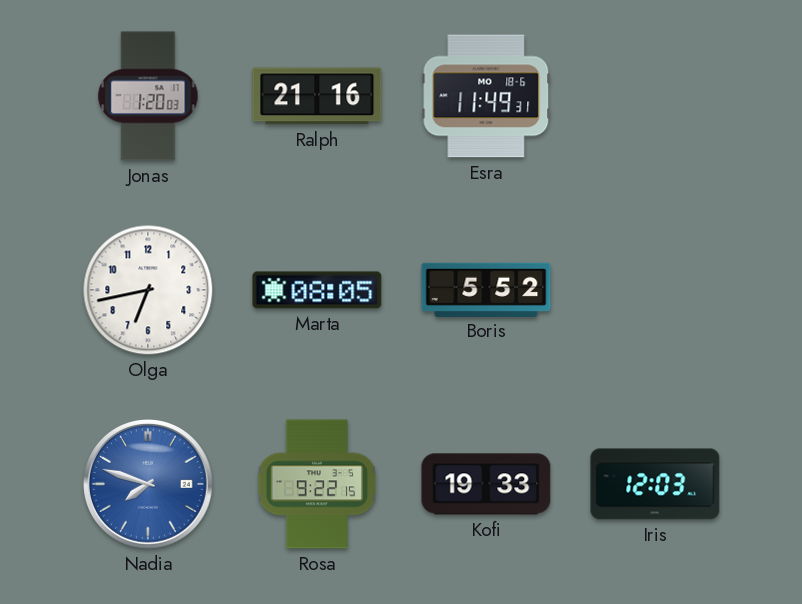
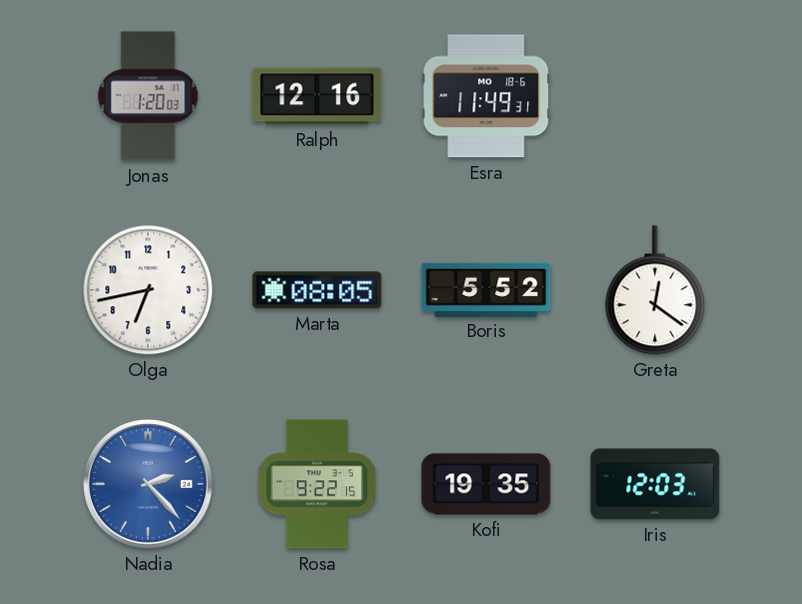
Ralph: 21:16 -> 12:16 (317, 96)
Greta: none -> 12:21 (655, 290)
Nadia: 7:48 -> 2:23 (149, 485)
Kofi: 19:33 -> 19:35 (486, 484)
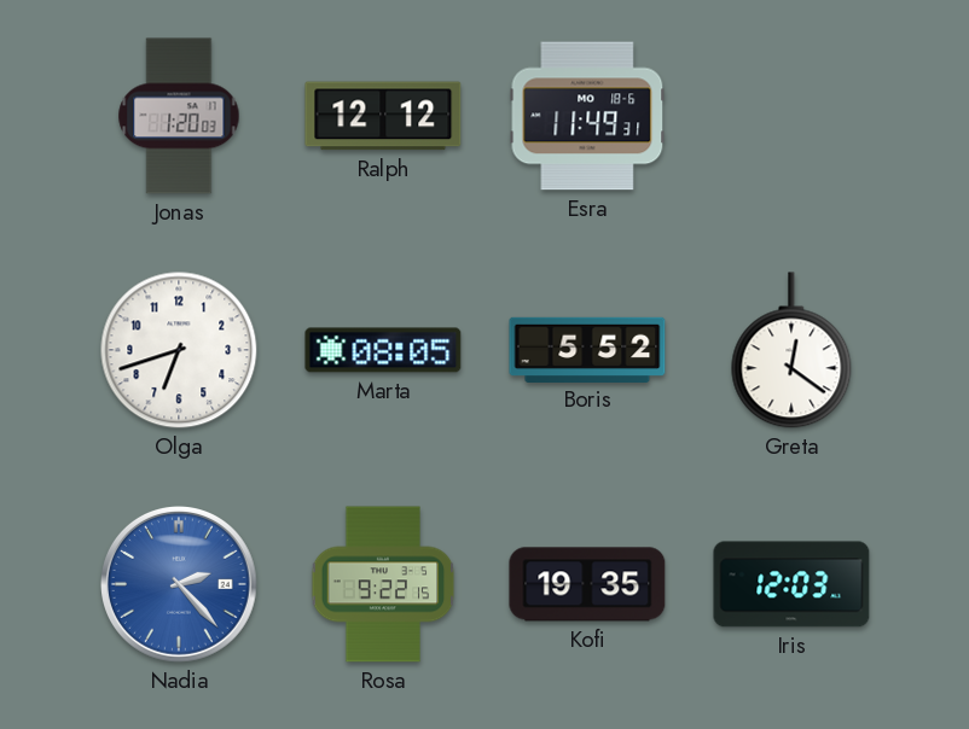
Ralph: 12:16 -> 12:12 (383, 116)
Olga: 6:43 -> 6:42 (179, 350)
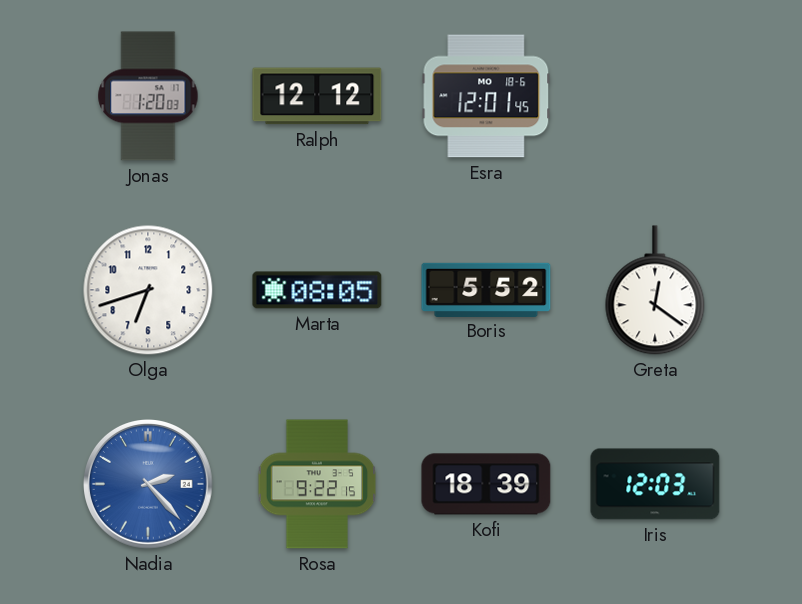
Esra: 11:49 -> 12:01 (486, 96)
Kofi: 19:35 -> 18:39 (486, 484)
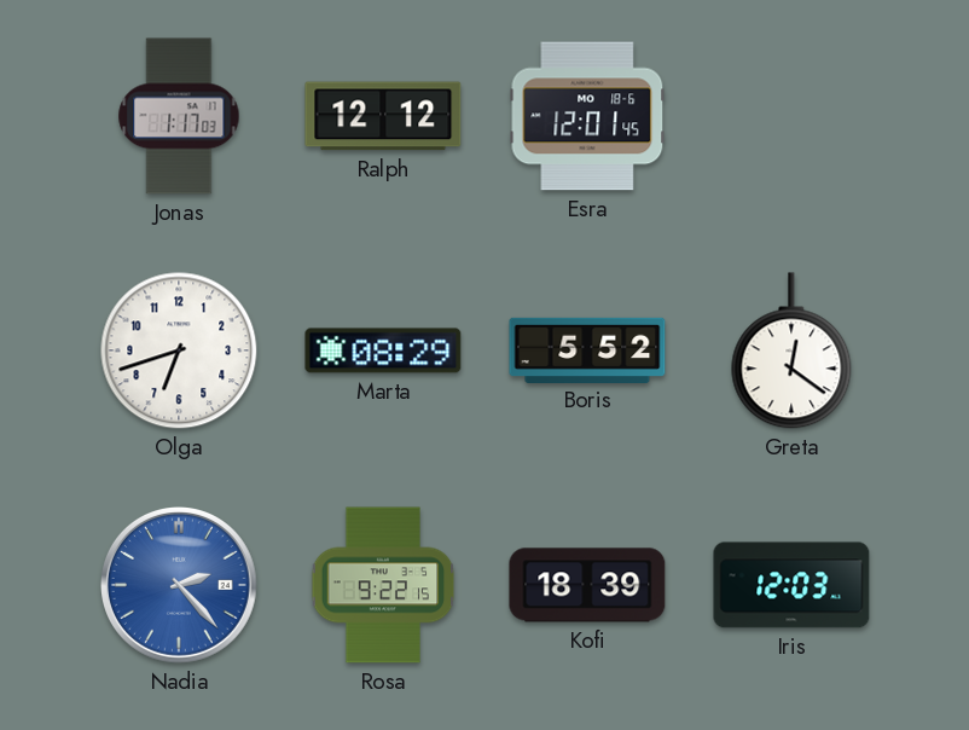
Jonas: 1:20 -> 1:17 (179, 116)
Marta: 08:05 -> 08:29 (383, 350)
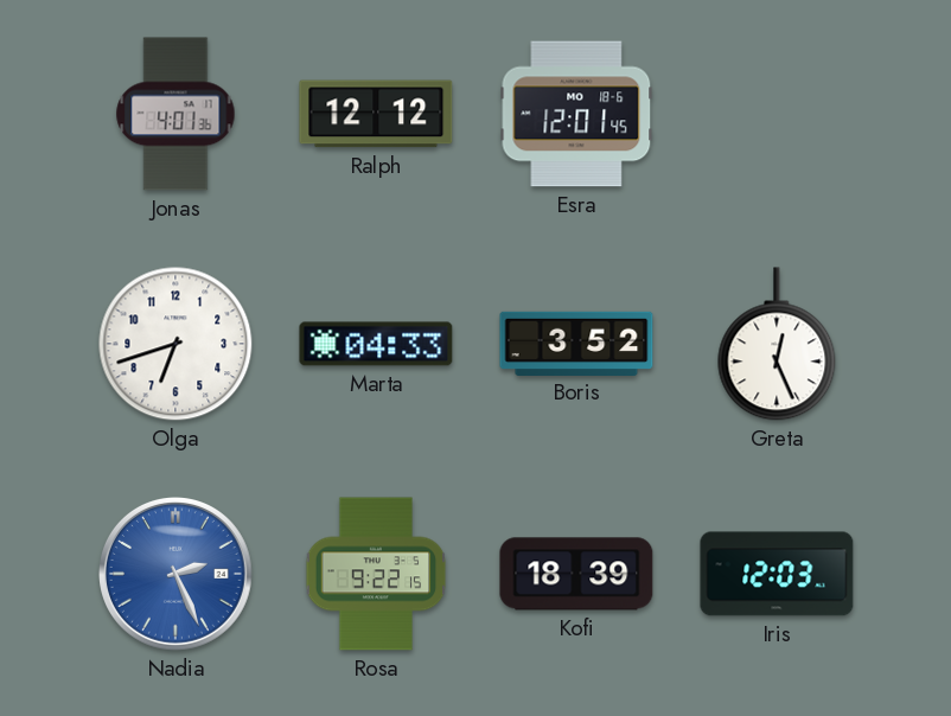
Jonas: 1:17 -> 4:01 (175, 114)
Marta: 08:29 -> 04:33 (376, 344)
Boris: 5:52 -> 3:52 (576, 343)
Greta: 12:21 -> 12:26 (777, 344)
Nadia: 2:23 -> 2:26 (177, 575)
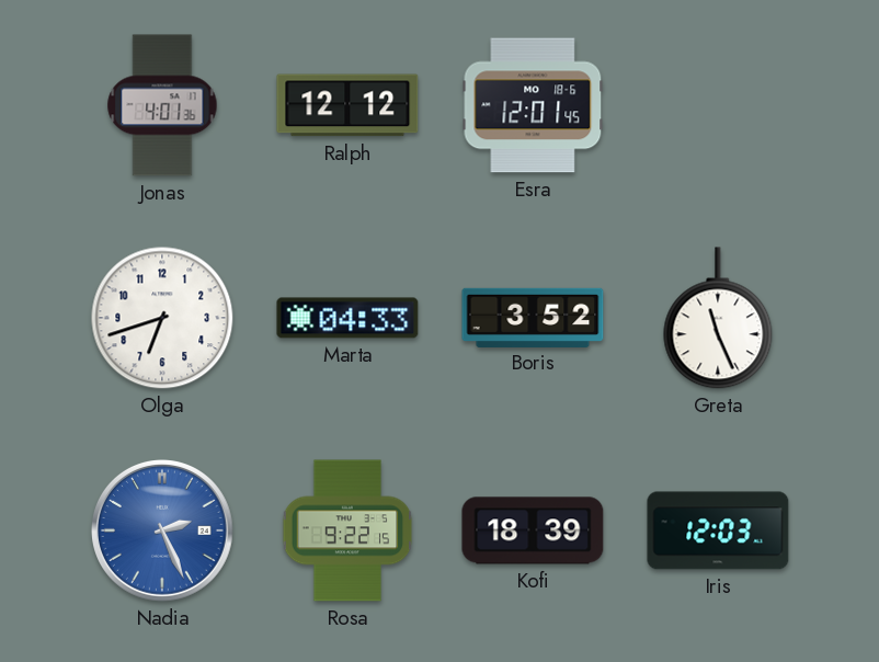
Greta: 12:26 -> 11:26 (718, 318)
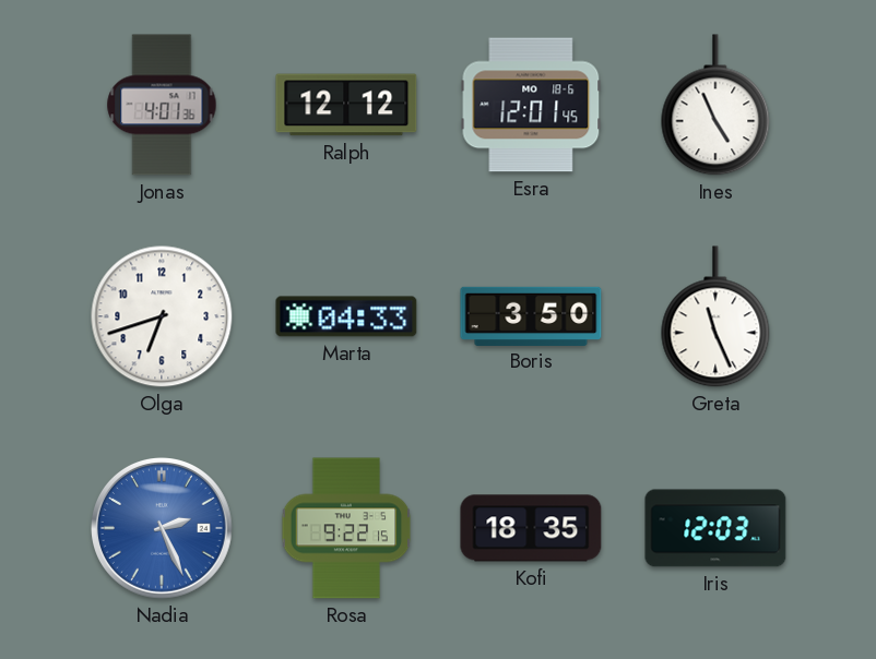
Ines: none -> 4:56 (715, 105)
Boris: 3:52 -> 3:50 (531, 315)
Kofi: 18:39 -> 18:35 (531, 528)
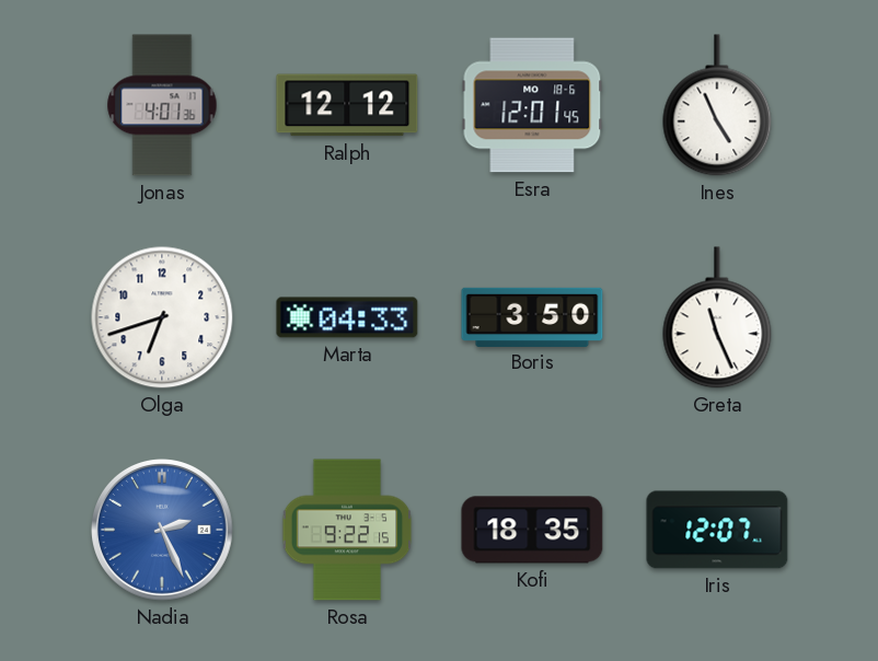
Iris: 12:03 -> 12:07 (717, 530)
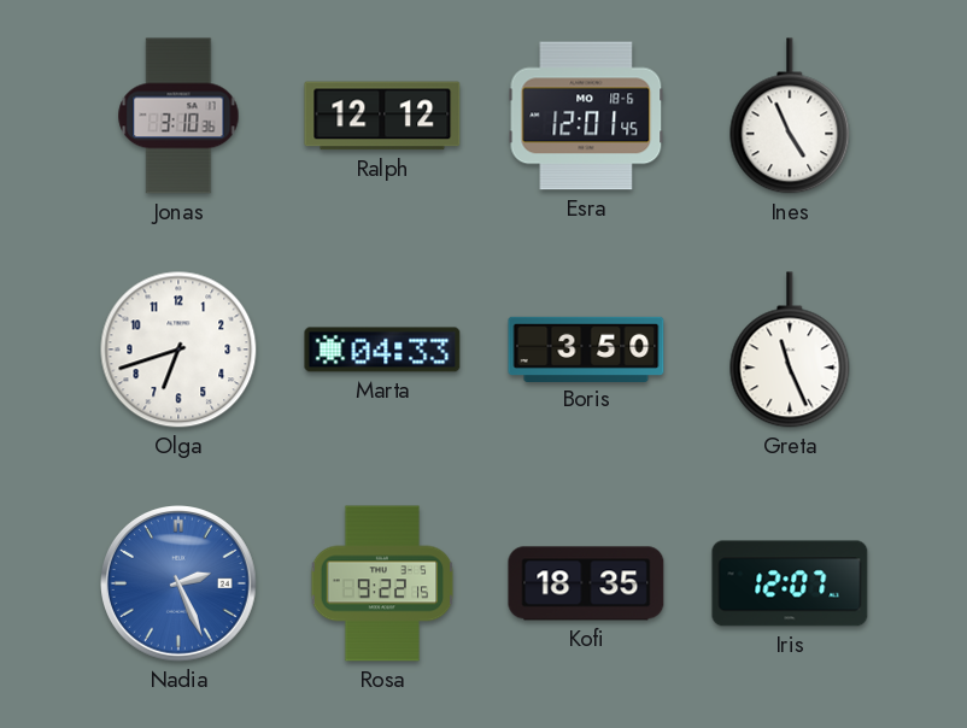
Jonas: 4:01 -> 3:10 (178, 116)
